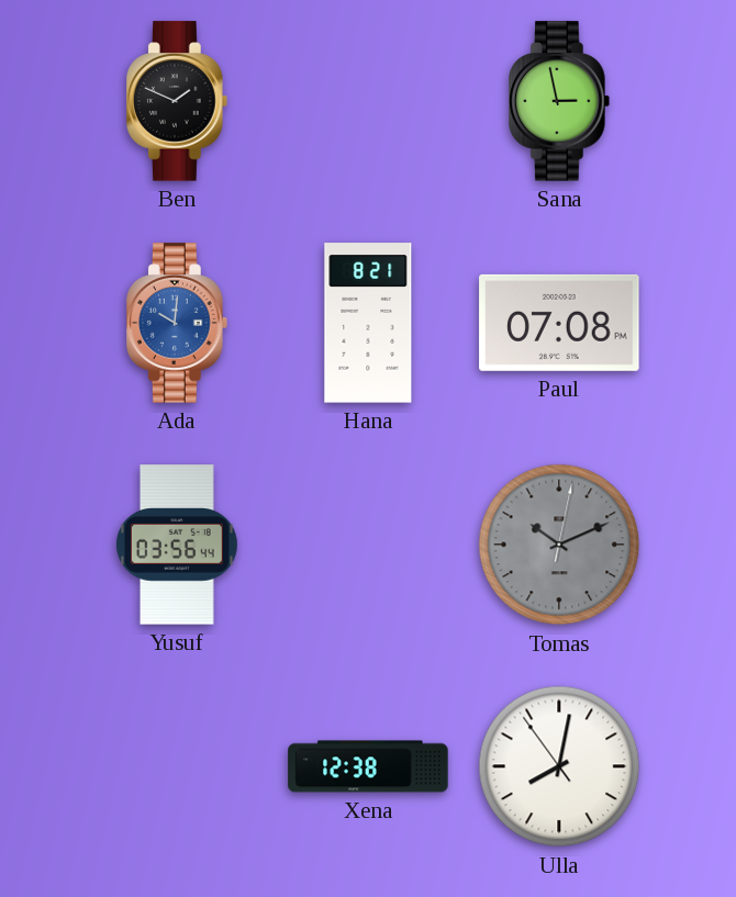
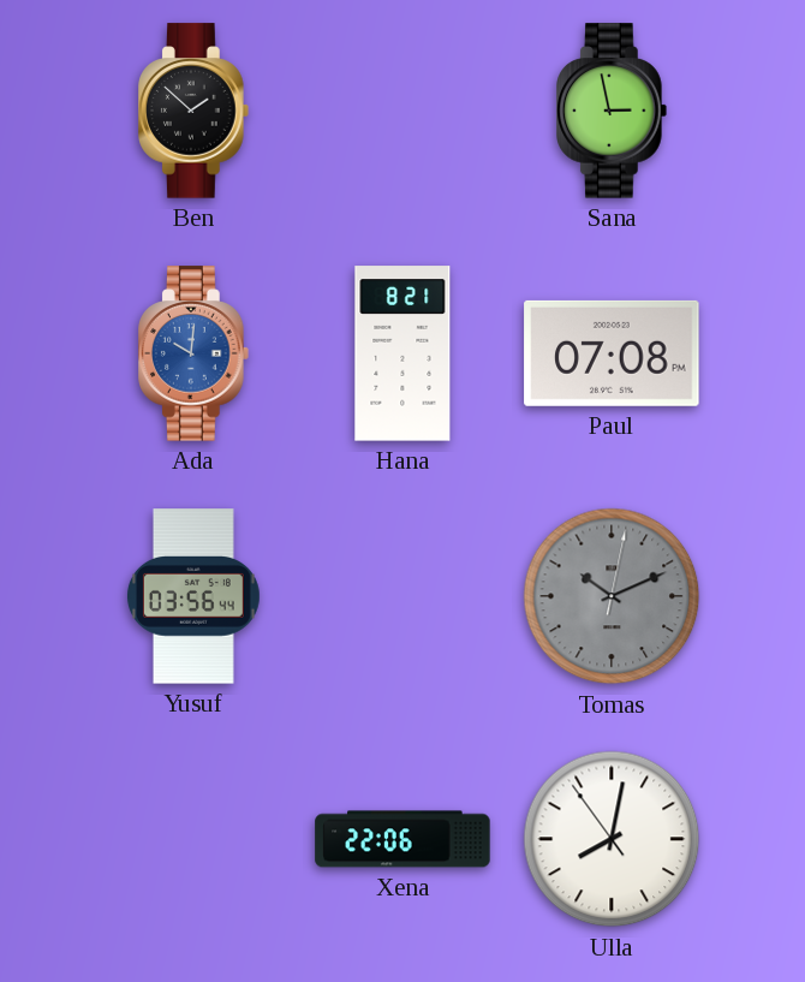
Ben: 1:49 -> 1:52 (195, 111)
Xena: 12:38 -> 22:06 (402, 839)
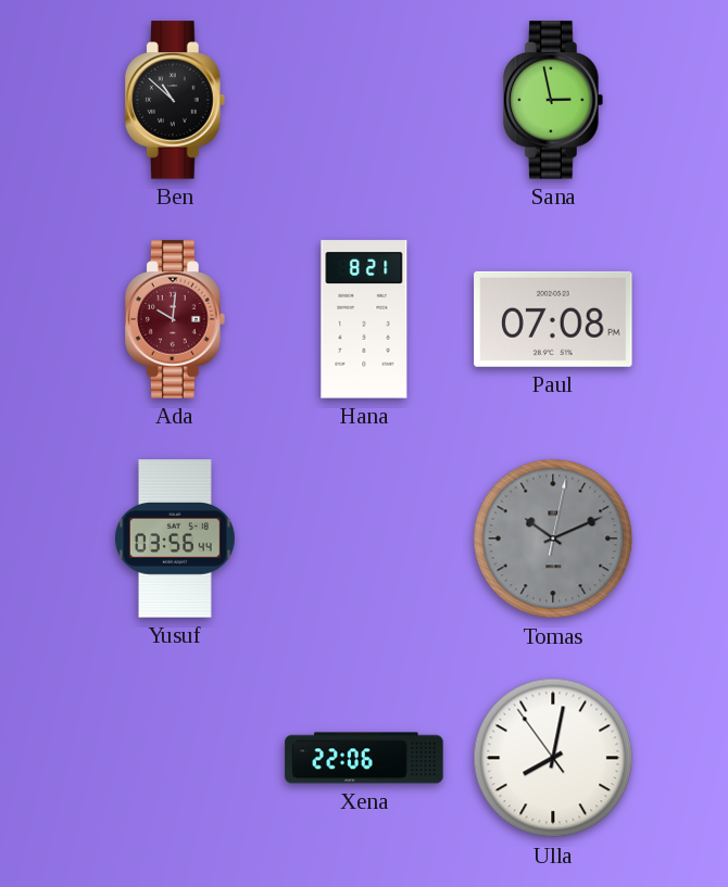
Ben: 1:52 -> 10:52 (176, 100)
Ada dial: blue -> burgundy (176, 319)
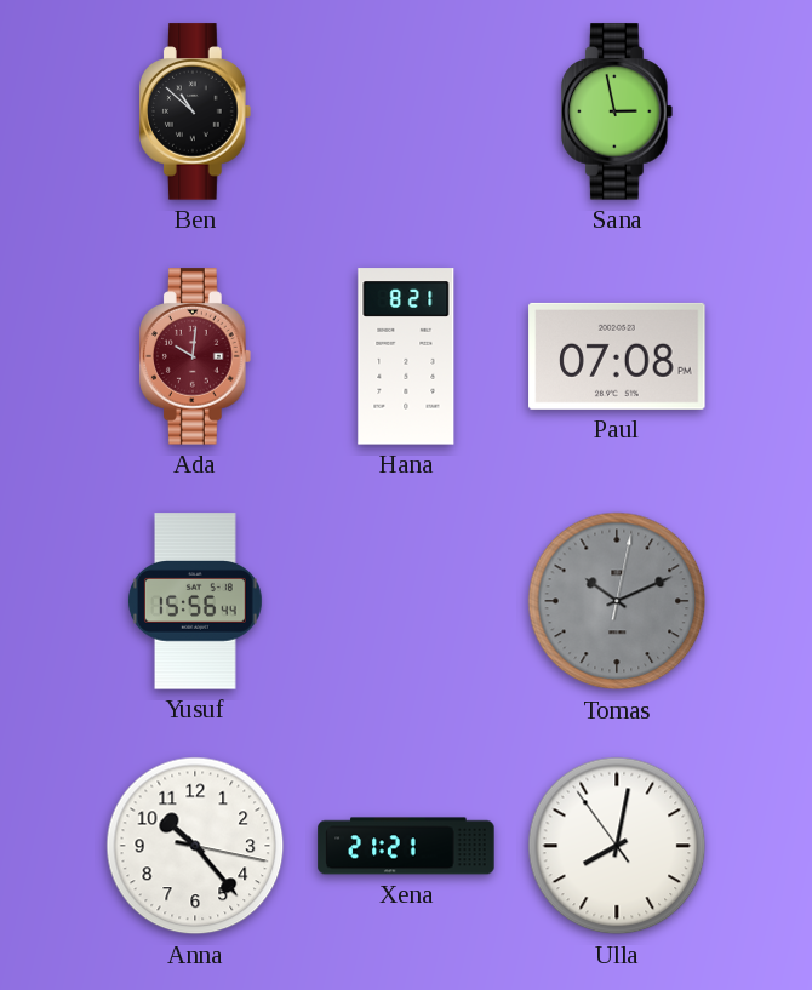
Yusuf: 03:56 -> 15:56 (195, 601)
Anna: none -> 10:23 (195, 846)
Xena: 22:06 -> 21:21 (406, 846)
